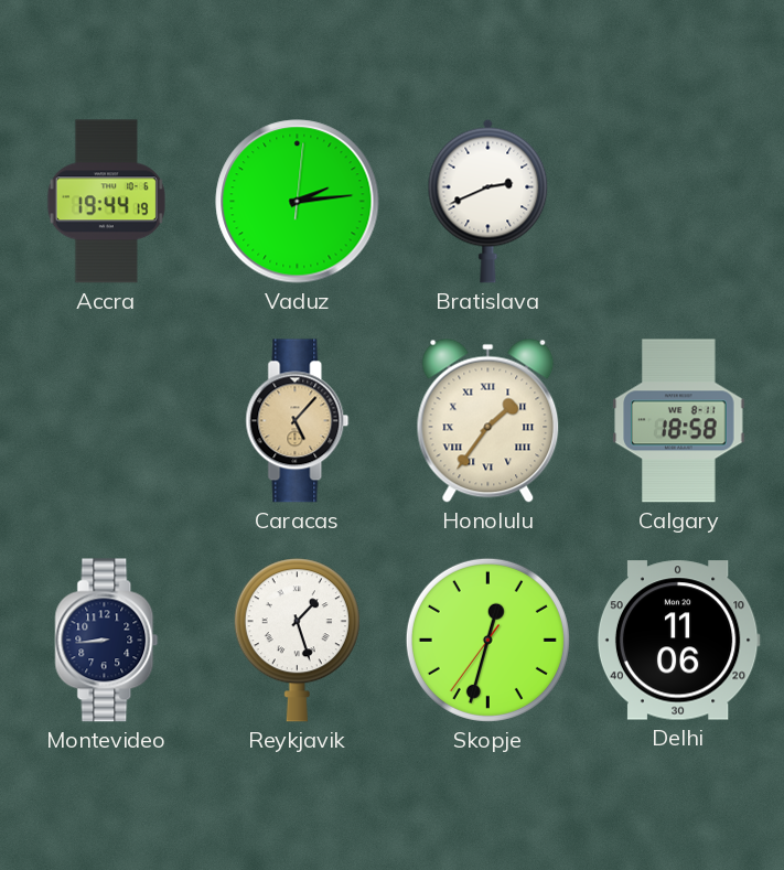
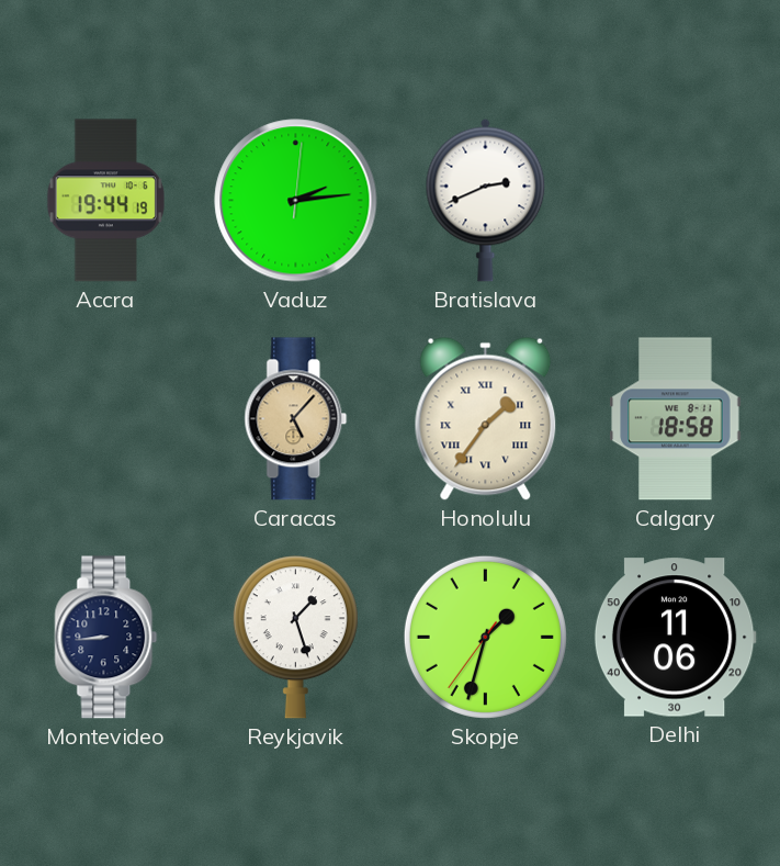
Skopje: 12:32 -> 1:32 (485, 637)
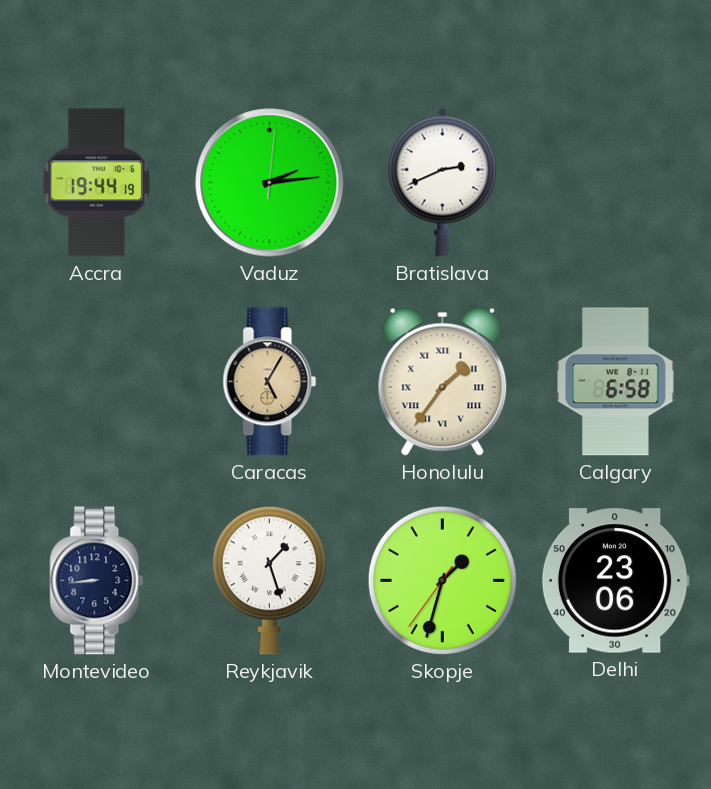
Caracas: 5:07 -> 5:05 (270, 382)
Calgary: 18:58 -> 6:58 (616, 382)
Delhi: 11:06 -> 23:06 (615, 581)
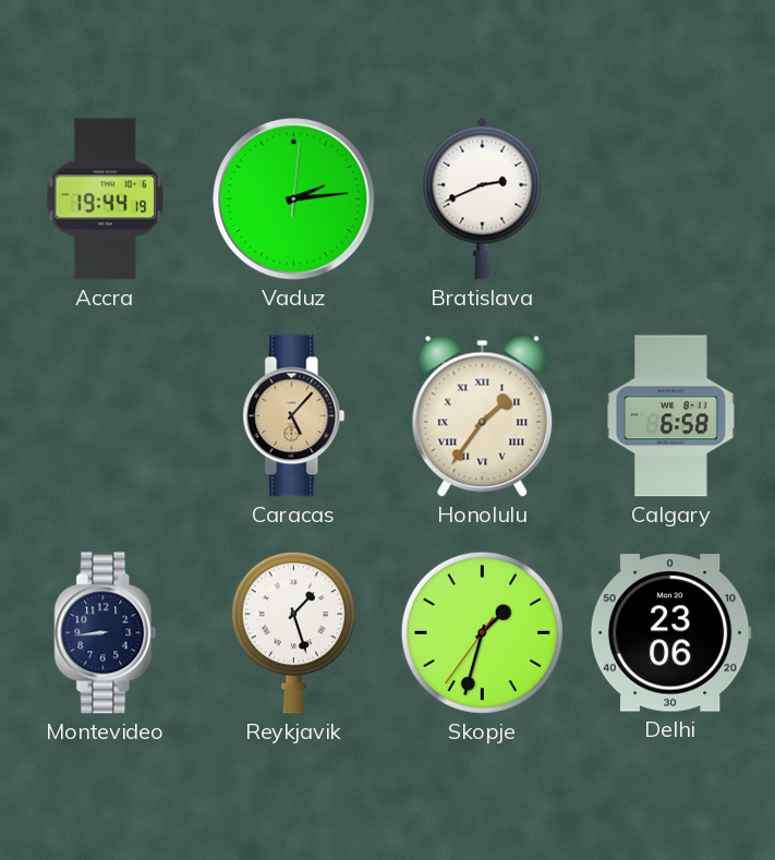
Caracas: 5:05 -> 5:07 (294, 416)
